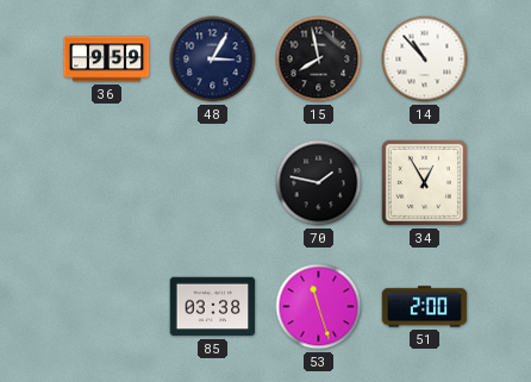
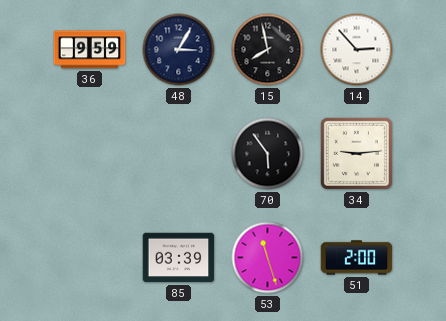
14: 10:53 -> 2:53 (357, 50)
70: 1:47 -> 5:54 (268, 154)
34: 12:55 -> 9:14 (356, 153)
85: 03:38 -> 03:39 (179, 258)
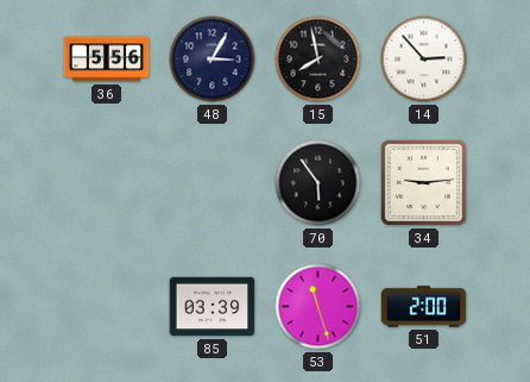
36: 9:59 -> 5:56 (107, 60)
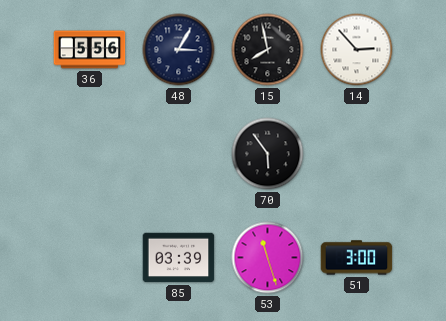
34: 9:14 -> none (423, 182)
51: 2:00 -> 3:00 (357, 258)
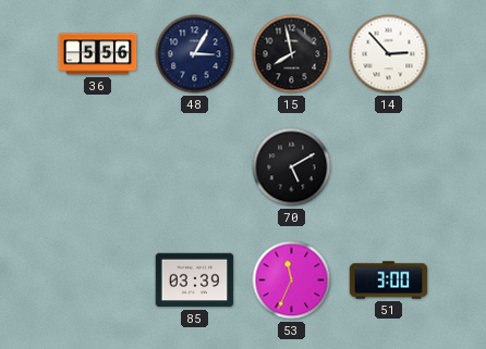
70: 5:54 -> 5:10 (292, 167)
53: 11:27 -> 11:34 (292, 281)
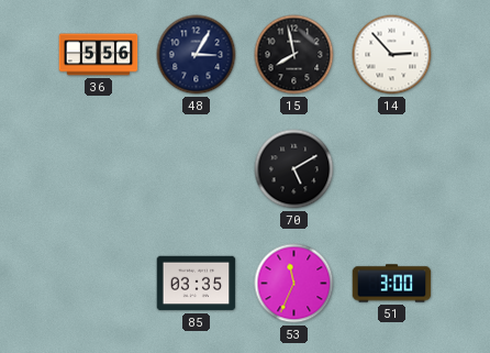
85: 03:39 -> 03:35 (197, 284)
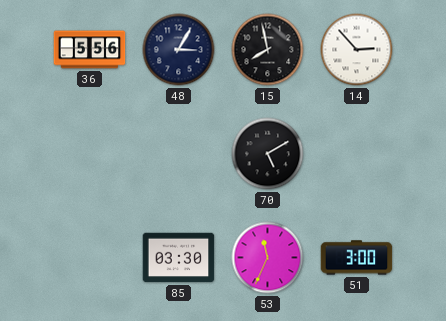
85: 03:35 -> 03:30 (179, 258)
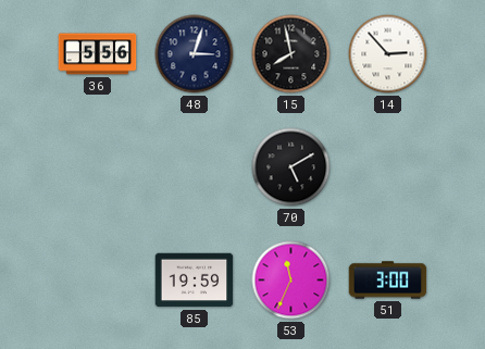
48: 3:05 -> 3:03 (195, 54)
85: 03:30 -> 19:59 (195, 281)
